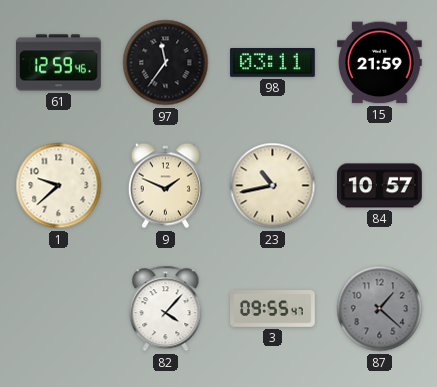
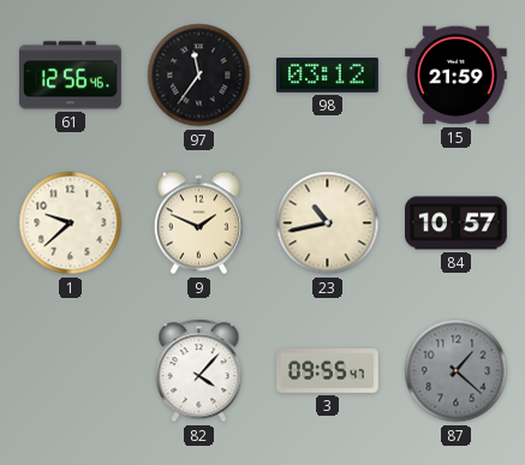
61: 12:59 -> 12:56 (71, 76)
98: 03:11 -> 03:12 (328, 76)
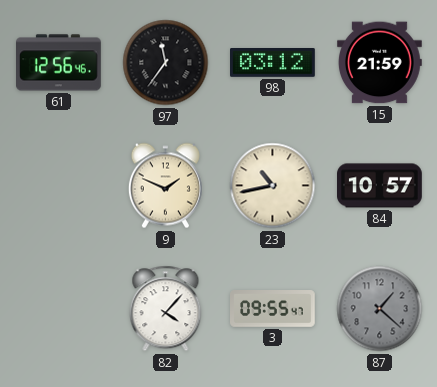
1: 9:38 -> none (71, 223)
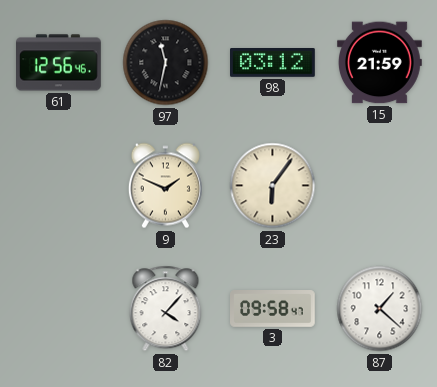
97: 11:36 -> 11:32 (166, 63)
23: 10:43 -> 6:06 (273, 186)
84: 10:57 -> none (380, 186)
3: 09:55 -> 09:58 (273, 309)
87 dial: grey -> white (380, 309)
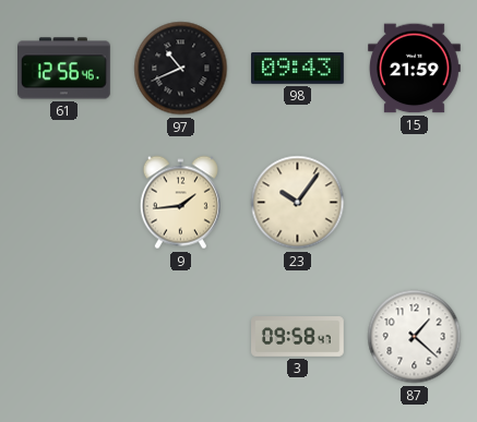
97: 11:32 -> 10:41 (181, 69)
98: 03:12 -> 09:43 (298, 69)
9: 1:49 -> 1:44 (180, 203)
23: 6:06 -> 10:06 (298, 203)
82: 4:07 -> none (166, 309)
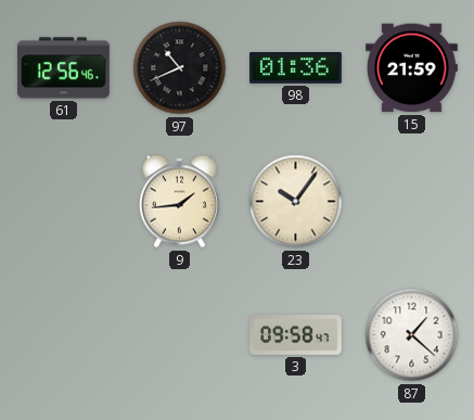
98: 09:43 -> 01:36 (296, 68)
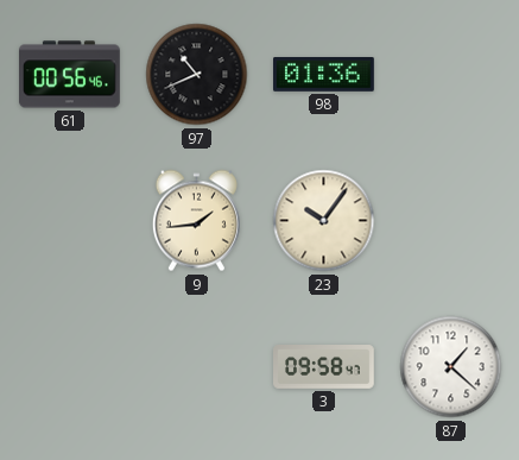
61: 12:56 -> 00:56 (70, 75)
15: 21:59 -> none (412, 68)
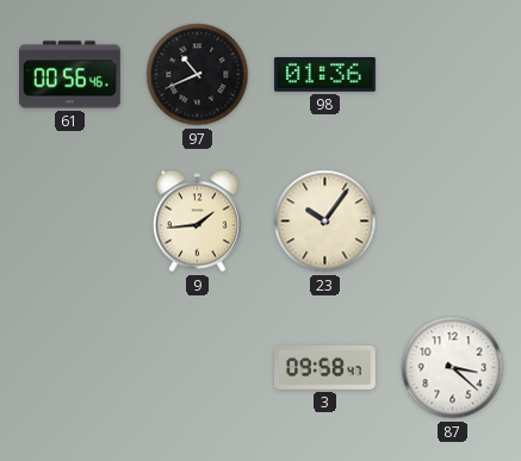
87: 1:22 -> 3:22 (453, 368)
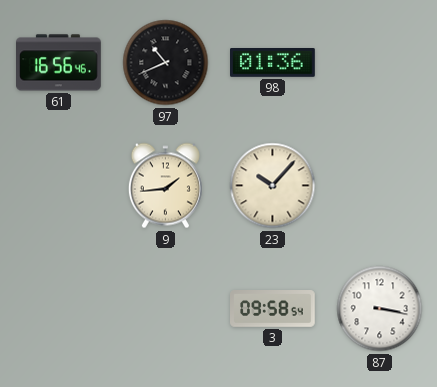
61: 00:56 -> 16:56 (59, 63)
23: 10:06 -> 10:07 (273, 186)
3: 09:58:47 -> 09:58:54 (273, 309)
87: 3:22 -> 3:17 (380, 309)
